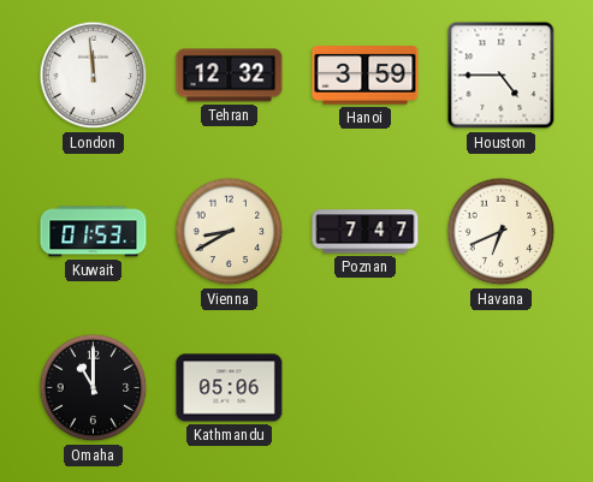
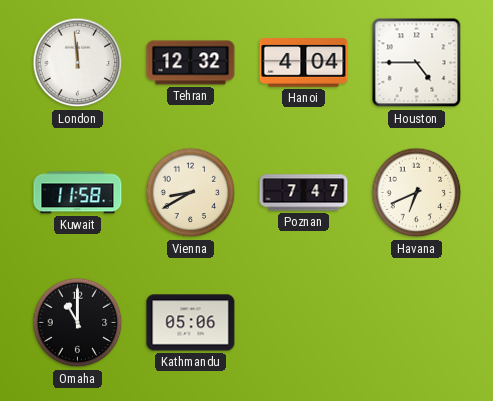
Hanoi: 3:59 -> 4:04 (304, 63)
Kuwait: 01:53 -> 11:58 (78, 193)
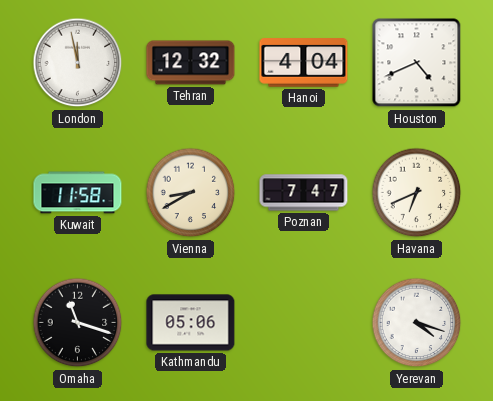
London: 11:59 -> 11:58 (78, 63)
Houston: 4:45 -> 4:41 (417, 63)
Omaha: 11:00 -> 11:18 (78, 323)
Yerevan: none -> 4:18 (417, 323)
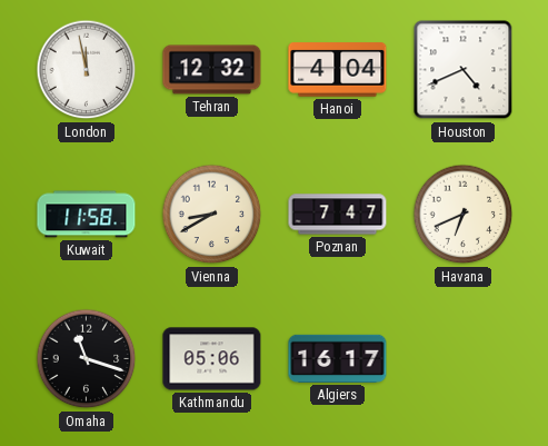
Algiers: none -> 16:17 (338, 358)
Yerevan: 4:18 -> none (417, 323)
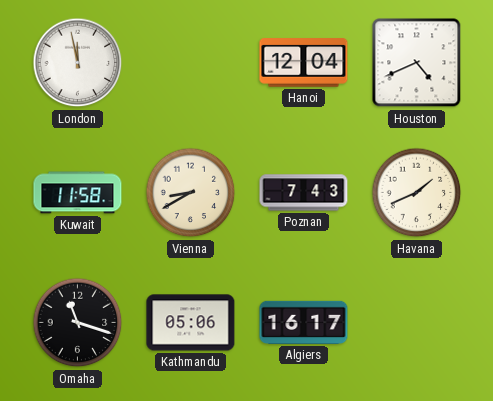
Tehran: 12:32 -> none (212, 70)
Hanoi: 4:04 -> 12:04 (304, 63)
Poznan: 7:47 -> 7:43 (304, 193)
Havana: 6:41 -> 1:41 (417, 193)
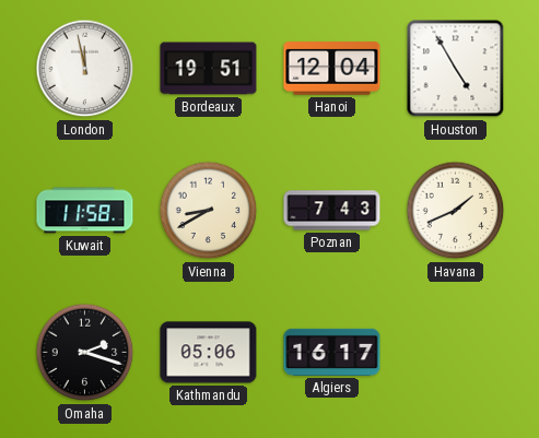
Bordeaux: none -> 19:51 (209, 69)
Houston: 4:41 -> 4:55 (456, 69)
Omaha: 11:18 -> 2:18 (85, 353)
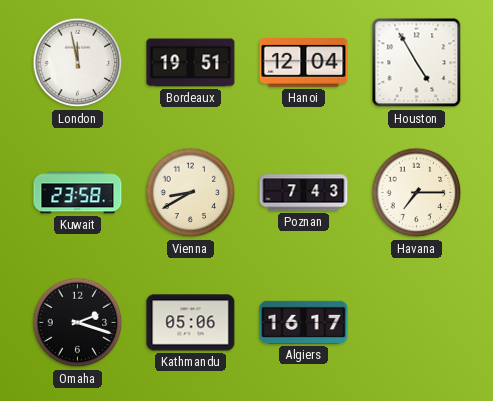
Kuwait: 11:58 -> 23:58 (78, 193)
Havana: 1:41 -> 7:15 (417, 193)
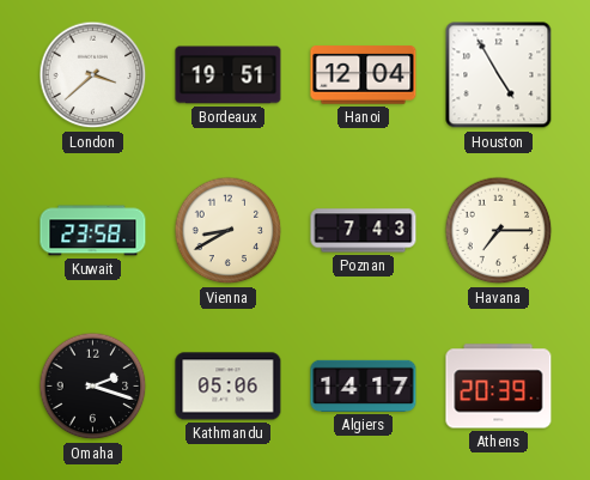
London: 11:58 -> 3:38 (93, 75)
Algiers: 16:17 -> 14:17 (364, 385)
Athens: none -> 20:39 (499, 387)
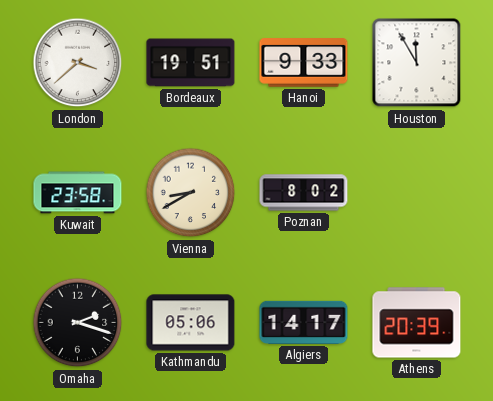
Hanoi: 12:04 -> 9:33 (304, 63)
Houston: 4:55 -> 11:55 (417, 63)
Poznan: 7:43 -> 8:02 (304, 193)
Havana: 7:15 -> none (499, 231)
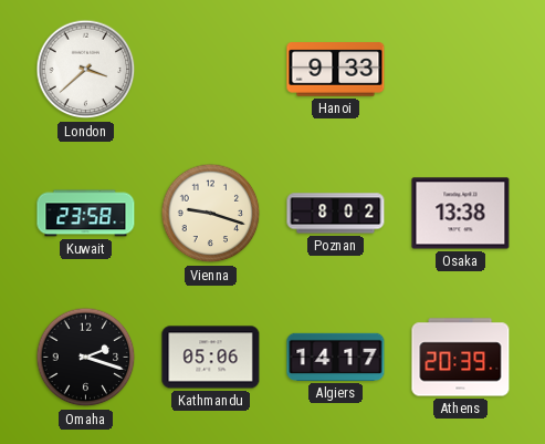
Bordeaux: 19:51 -> none (191, 63)
Houston: 11:55 -> none (417, 63)
Vienna: 8:40 -> 9:18 (211, 214)
Osaka: none -> 13:38 (461, 214)
